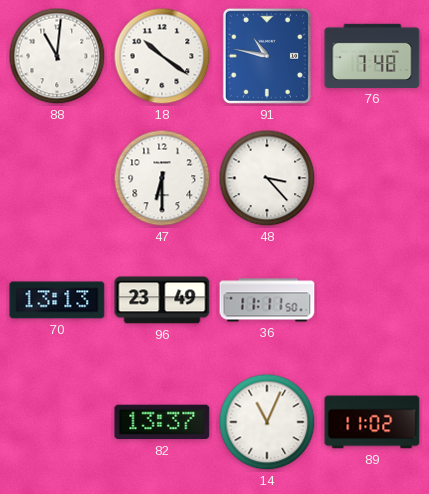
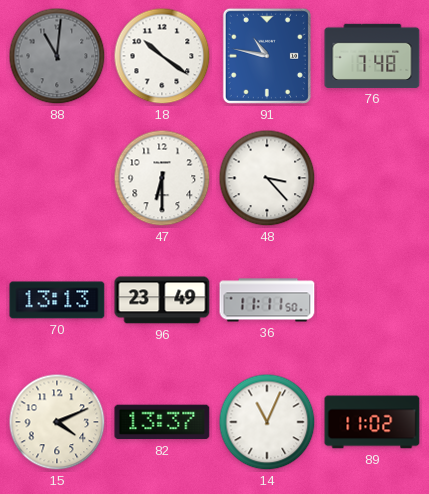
88 dial: white -> grey (57, 56)
15: none -> 4:11 (57, 422)
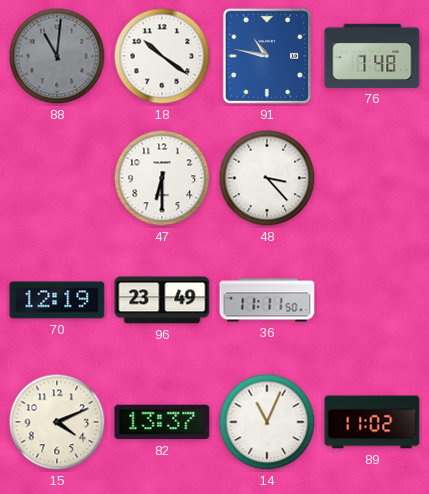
70: 13:13 -> 12:19 (57, 300)
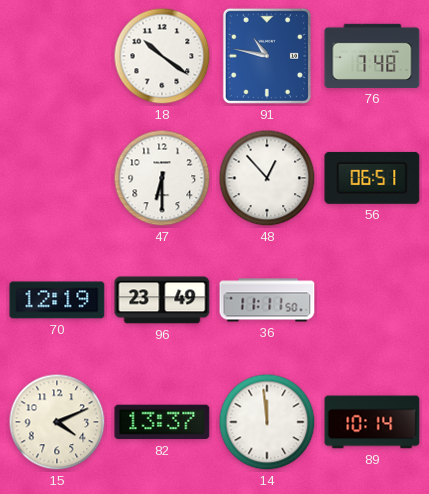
88: 11:01 -> none (57, 56)
48: 3:23 -> 12:53 (267, 178)
56: none -> 06:51 (372, 178)
14: 11:04 -> 11:59 (267, 422)
89: 11:02 -> 10:14 (372, 422)
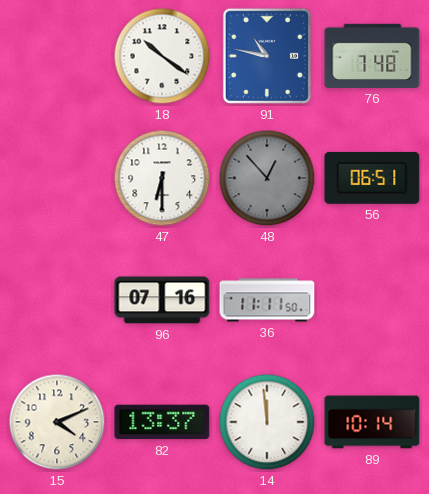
48 dial: white -> grey (267, 178)
70: 12:19 -> none (57, 300)
96: 23:49 -> 07:16 (162, 300)
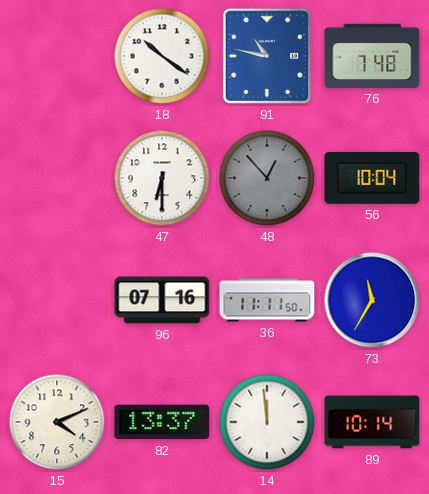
56: 06:51 -> 10:04 (372, 178)
73: none -> 11:35 (372, 300)
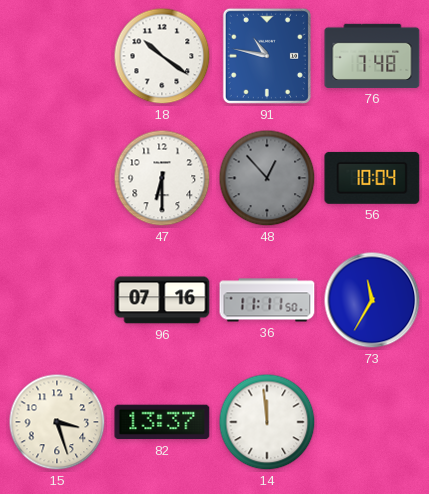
15: 4:11 -> 3:27 (57, 422)
89: 10:14 -> none (372, 422)
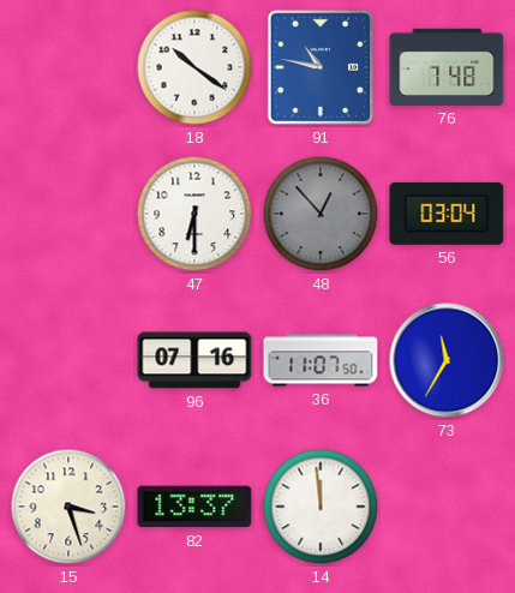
56: 10:04 -> 03:04 (447, 214)
36: 11:11 -> 11:07 (321, 360)
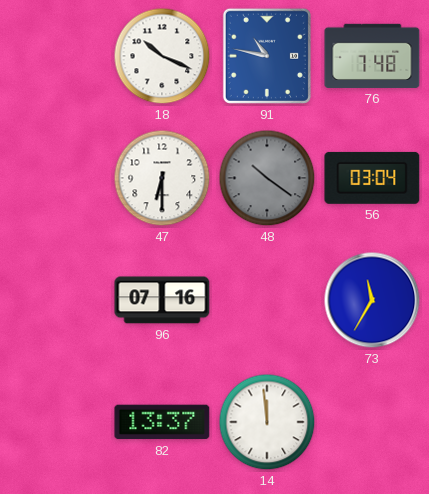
18: 10:21 -> 10:19 (162, 56)
48: 12:53 -> 10:21 (267, 178)
36: 11:07 -> none (321, 360)
15: 3:27 -> none (68, 507)
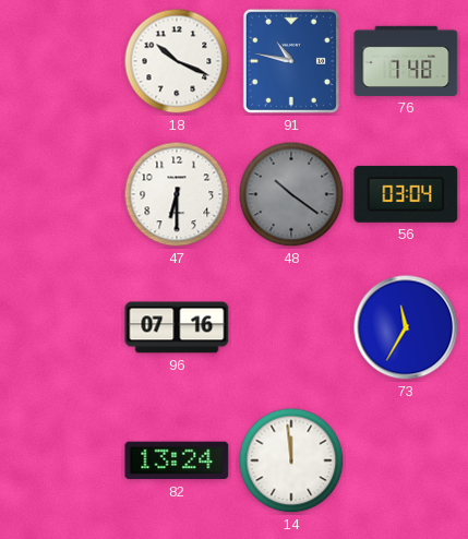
82: 13:37 -> 13:24 (177, 460)
